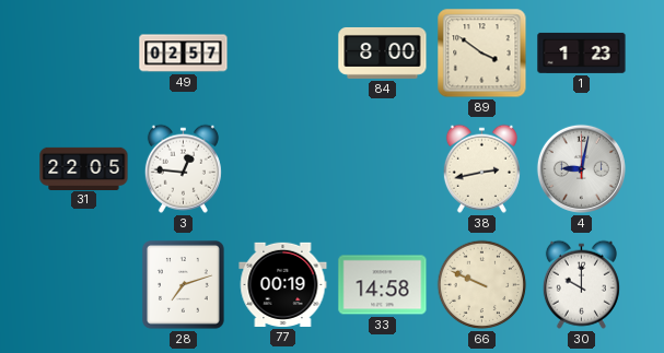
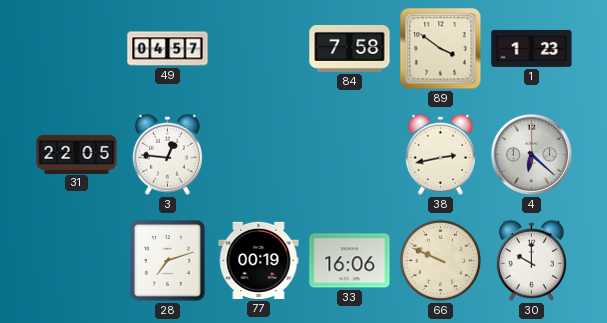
49: 02:57 -> 04:57 (168, 49)
84: 8:00 -> 7:58 (350, 48)
4: 9:02 -> 6:22 (531, 154)
33: 14:58 -> 16:06 (350, 261)
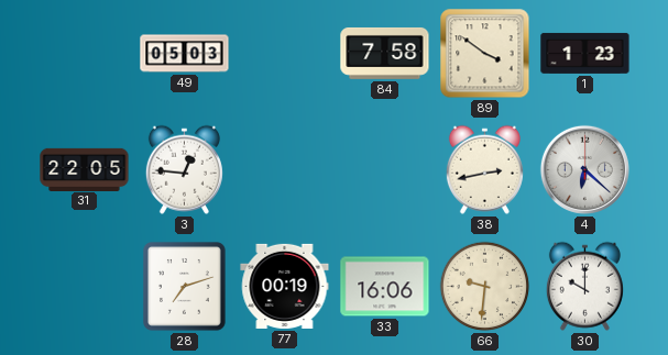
49: 04:57 -> 05:03 (185, 54)
66: 9:49 -> 9:31 (485, 287)
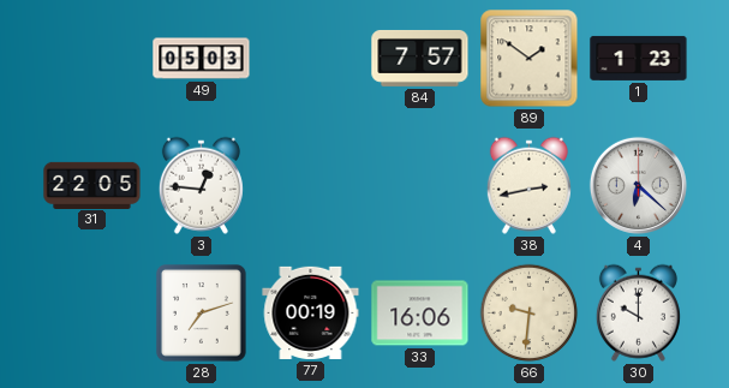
84: 7:58 -> 7:57 (420, 58)
89: 3:51 -> 1:51 (530, 59)
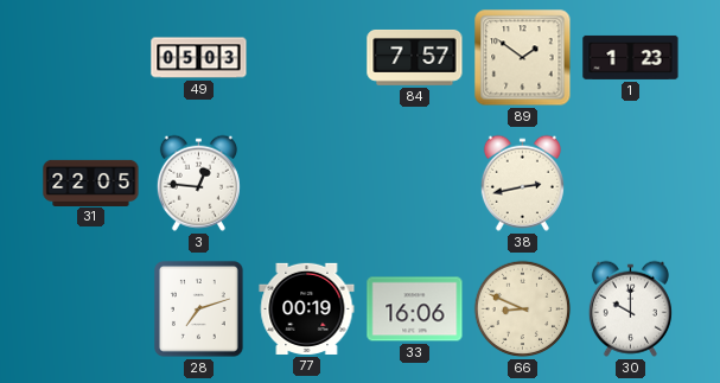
4: 6:22 -> none (638, 185)
66: 9:31 -> 8:49 (523, 309)
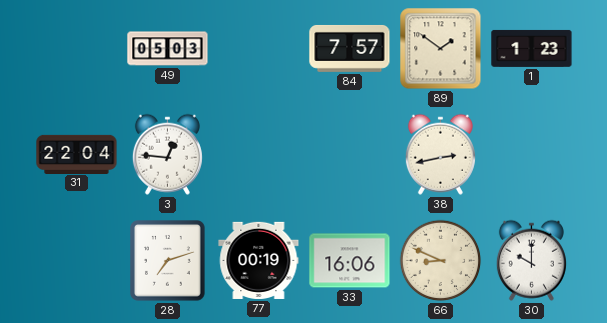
31: 22:05 -> 22:04 (77, 154)
